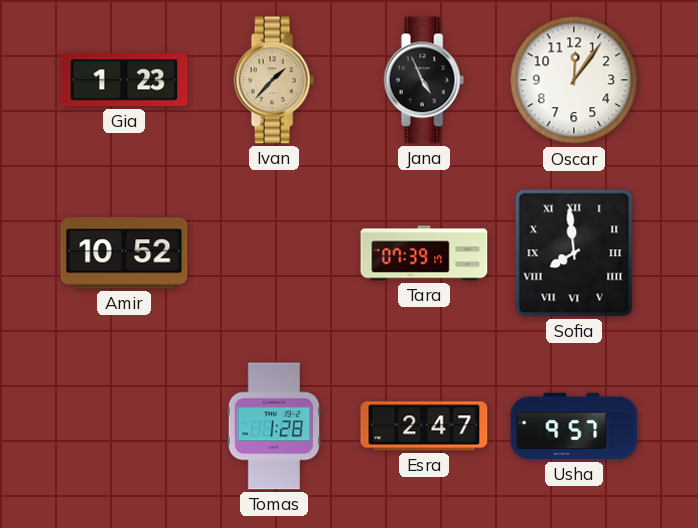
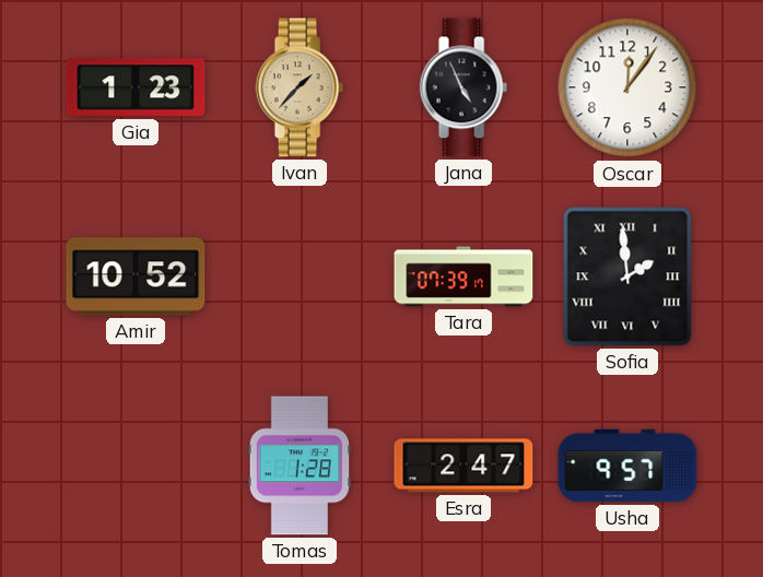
Sofia: 7:59 -> 1:59 (627, 276)
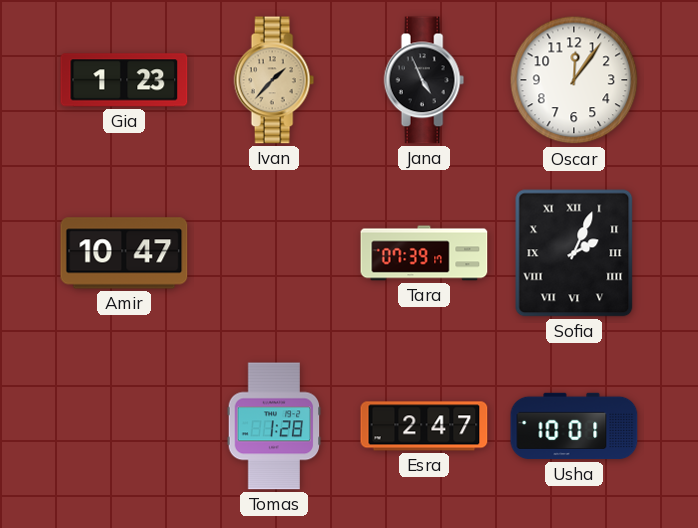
Amir: 10:52 -> 10:47 (124, 253)
Sofia: 1:59 -> 2:04 (574, 253)
Usha: 9:57 -> 10:01 (574, 426)
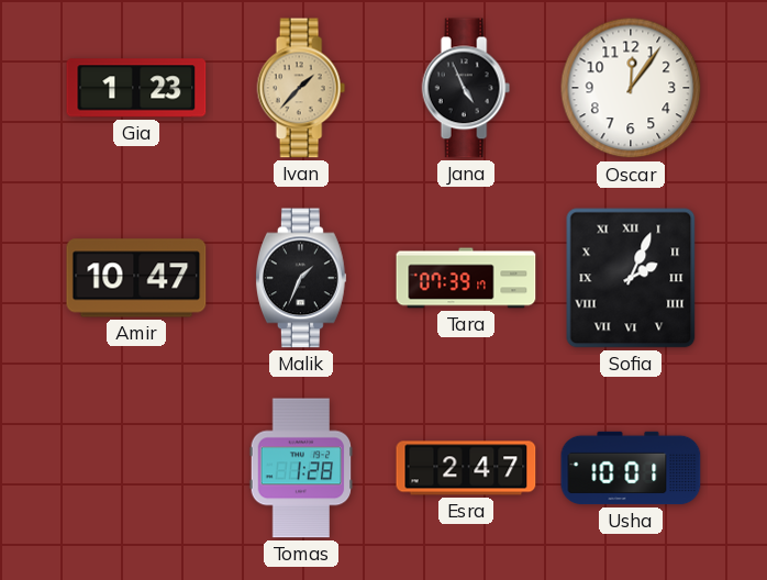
Malik: none -> 1:34 (301, 278)
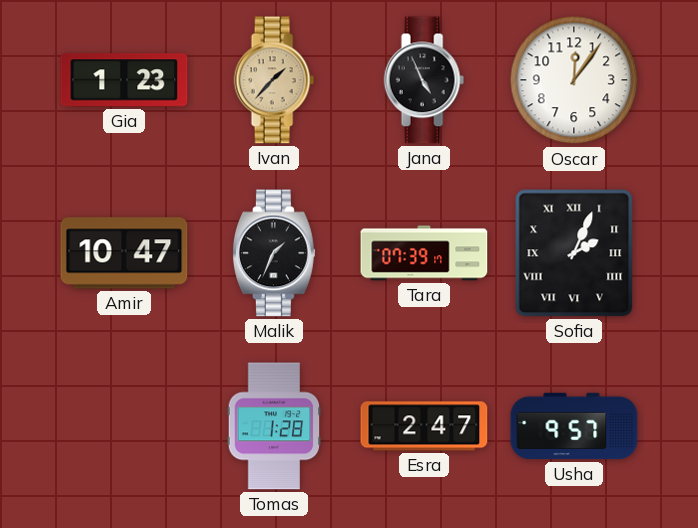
Usha: 10:01 -> 9:57 (574, 426)
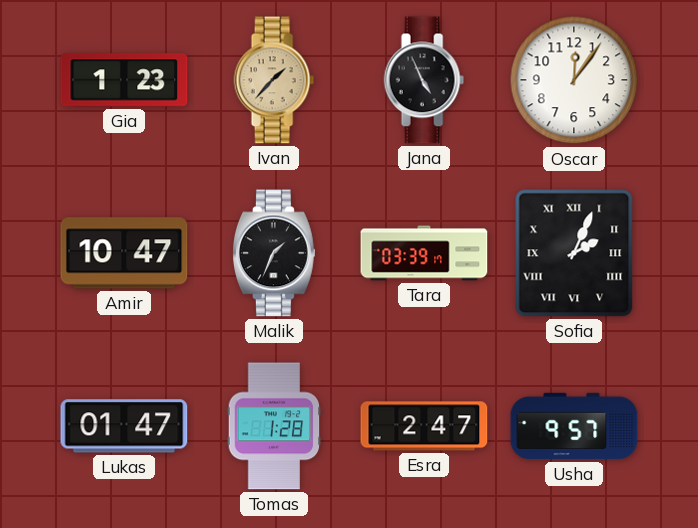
Tara: 07:39 -> 03:39 (424, 253)
Lukas: none -> 01:47 (124, 426)
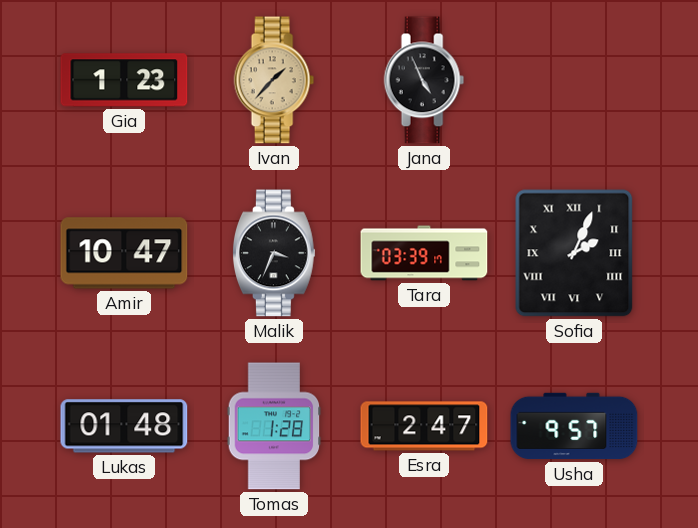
Oscar: 12:06 -> none (574, 80)
Malik: 1:34 -> 3:34 (274, 253)
Lukas: 01:47 -> 01:48 (124, 426)
